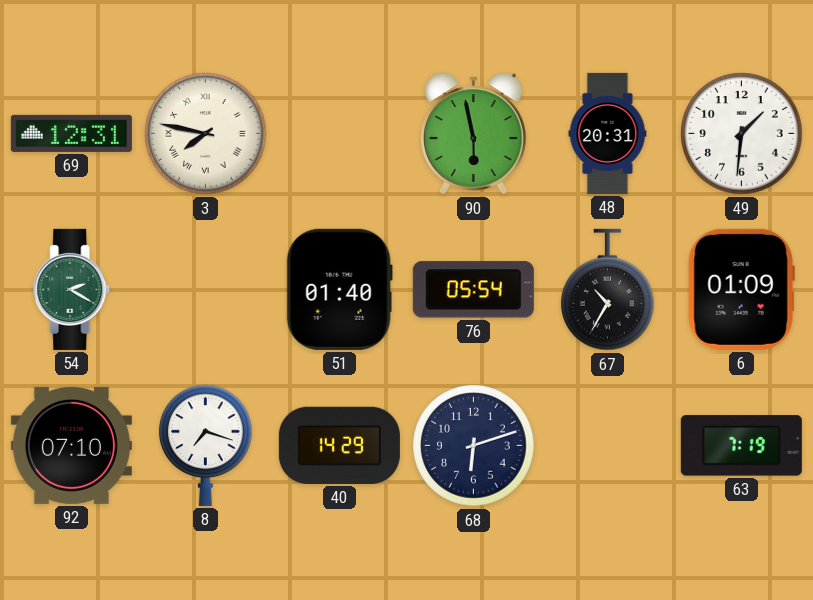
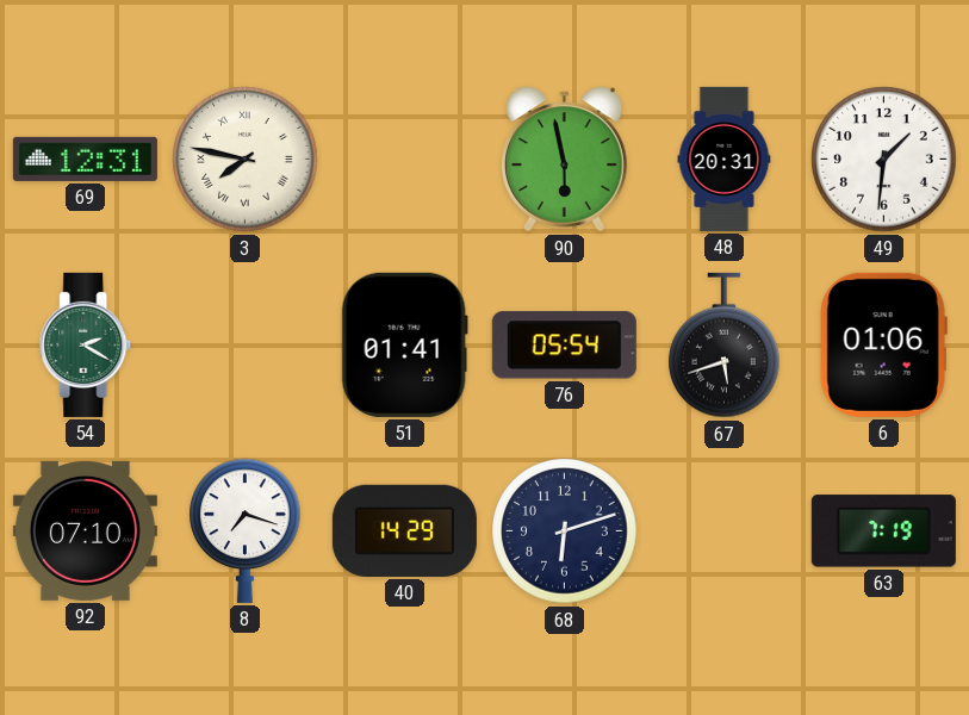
51: 01:40 -> 01:41 (404, 344)
67: 10:35 -> 5:42 (725, 346)
6: 01:09 -> 01:06 (883, 344)
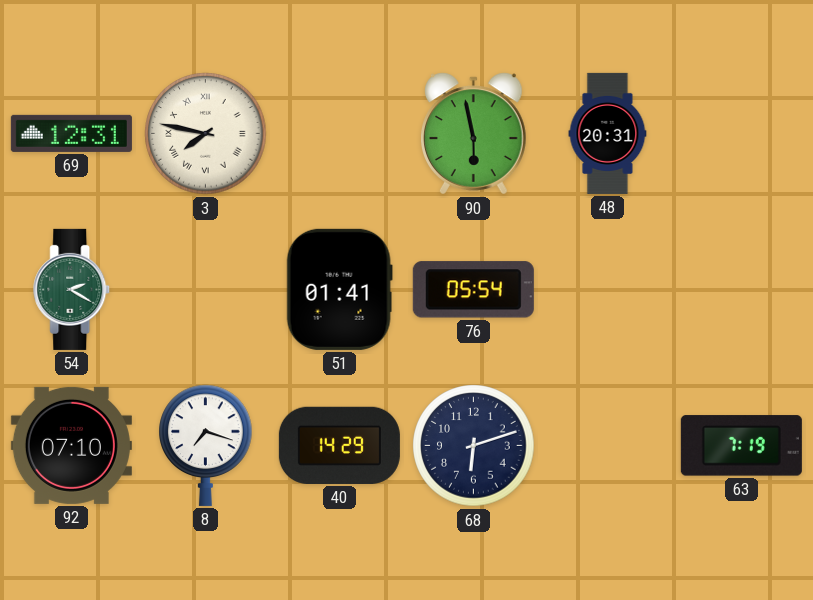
49: 1:31 -> none (884, 160)
67: 5:42 -> none (725, 346)
6: 01:06 -> none (883, 344)
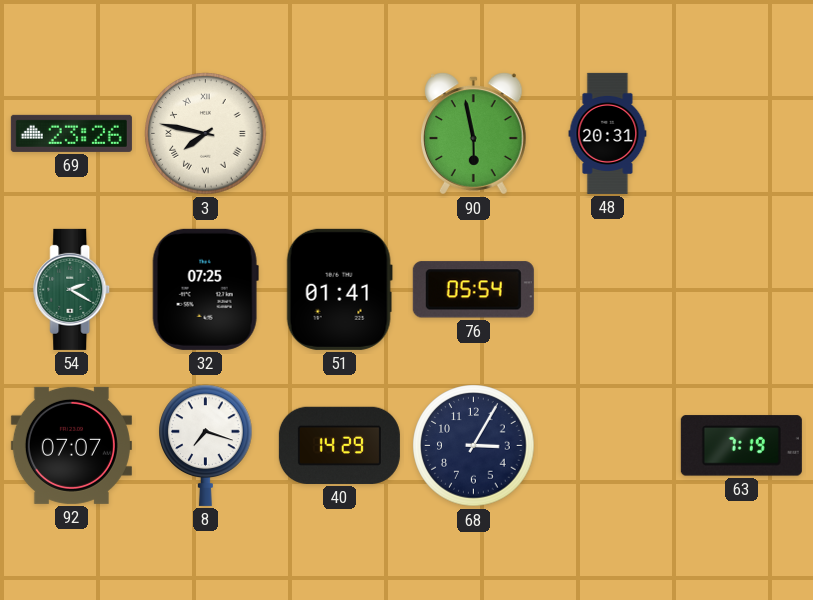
69: 12:31 -> 23:26 (71, 133)
32: none -> 07:25 (205, 289)
92: 07:10 -> 07:07 (71, 445)
68: 6:12 -> 3:05 (474, 446)
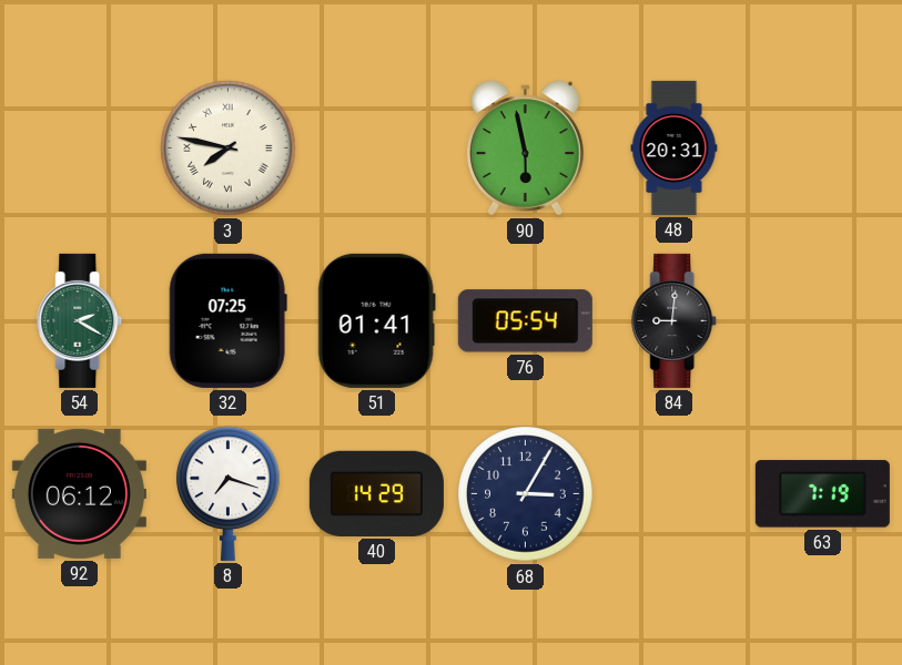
69: 23:26 -> none (71, 133)
84: none -> 9:01 (675, 320)
92: 07:07 -> 06:12 (79, 493)
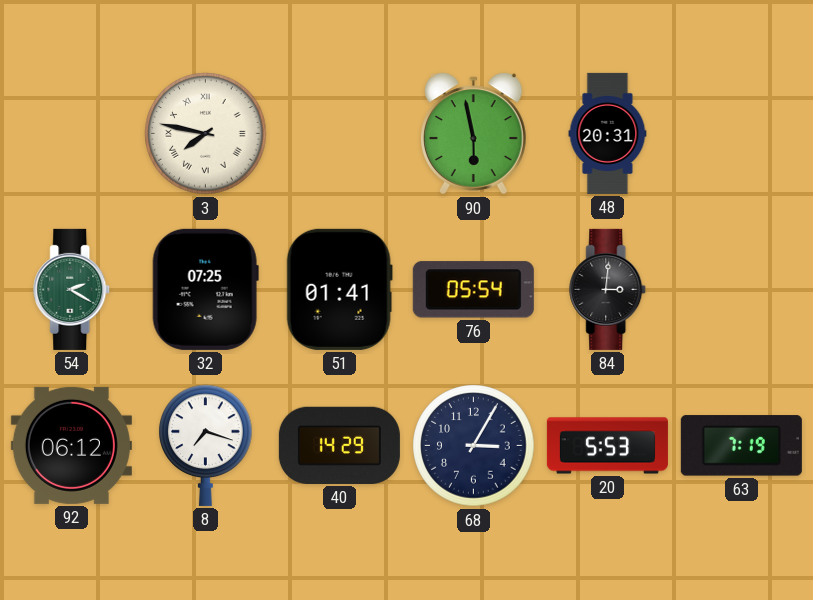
84: 9:01 -> 3:01 (608, 289)
20: none -> 5:53 (607, 446)
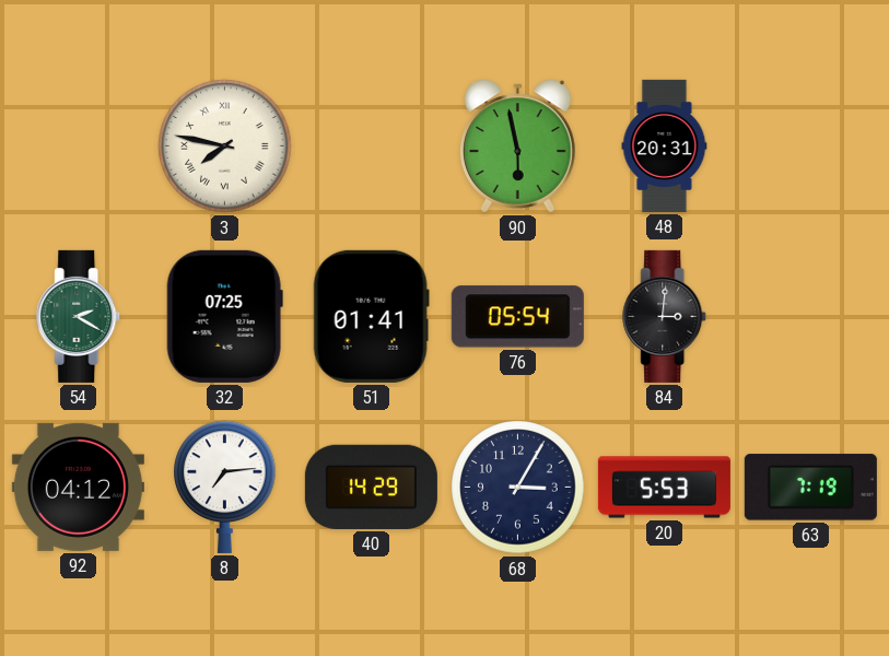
92: 06:12 -> 04:12 (78, 487)
8: 7:18 -> 7:14 (225, 487)
